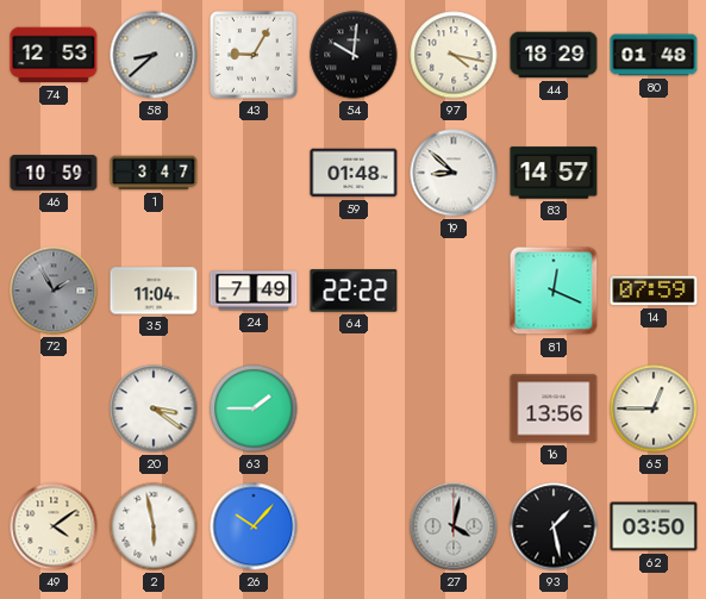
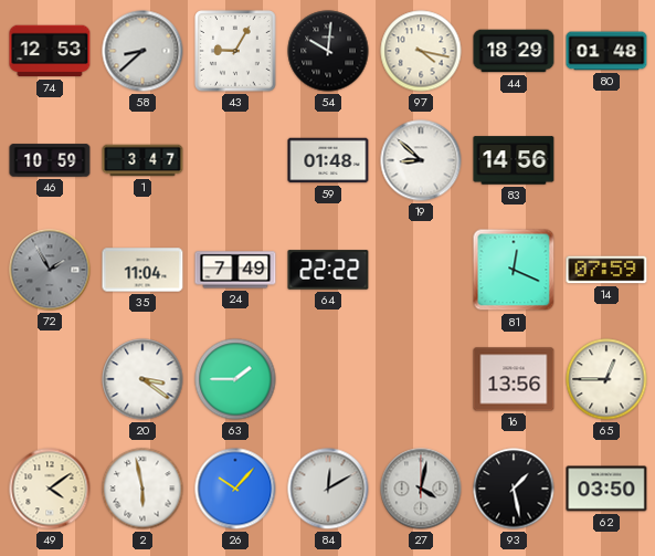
83: 14:57 -> 14:56 (514, 160)
84: none -> 12:10 (328, 489)
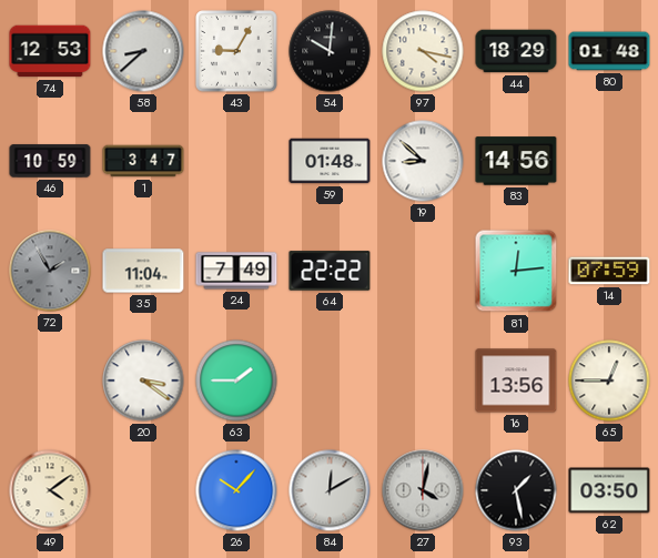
81: 12:19 -> 12:14 (516, 271)
2: 5:58 -> none (142, 489)
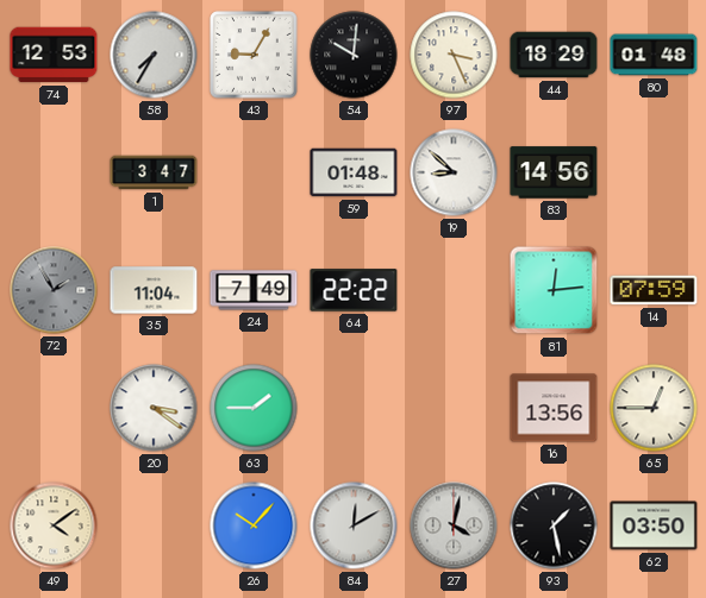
58: 8:38 -> 7:35 (154, 55)
97: 4:17 -> 3:26 (454, 55)
46: 10:59 -> none (50, 161)
